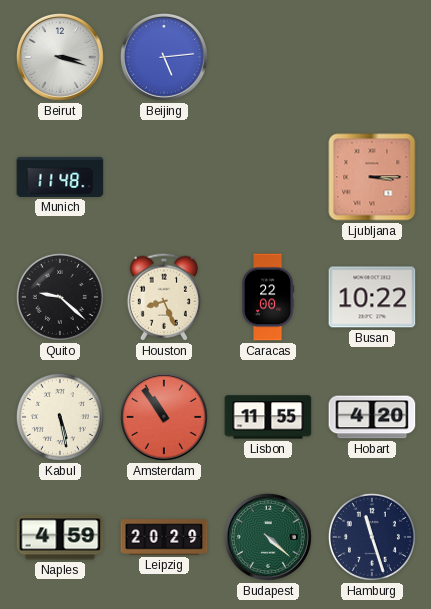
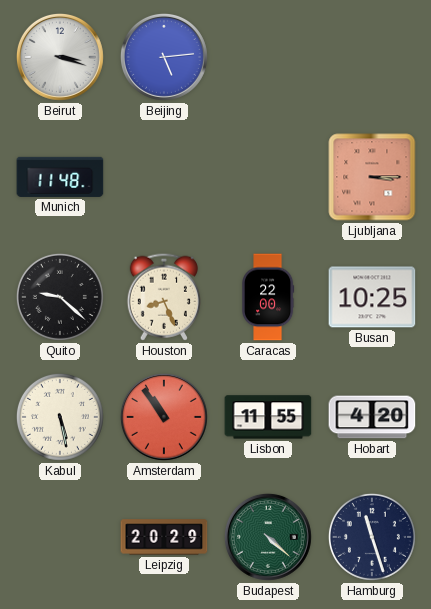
Busan: 10:22 -> 10:25 (372, 297)
Naples: 4:59 -> none (60, 537)
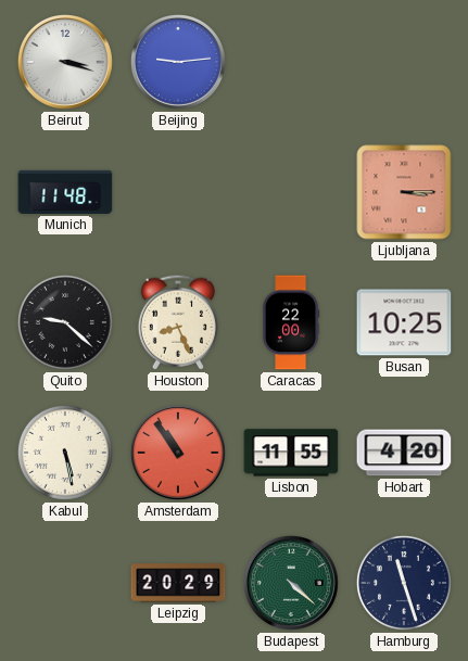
Beijing: 5:14 -> 9:14 (178, 62)
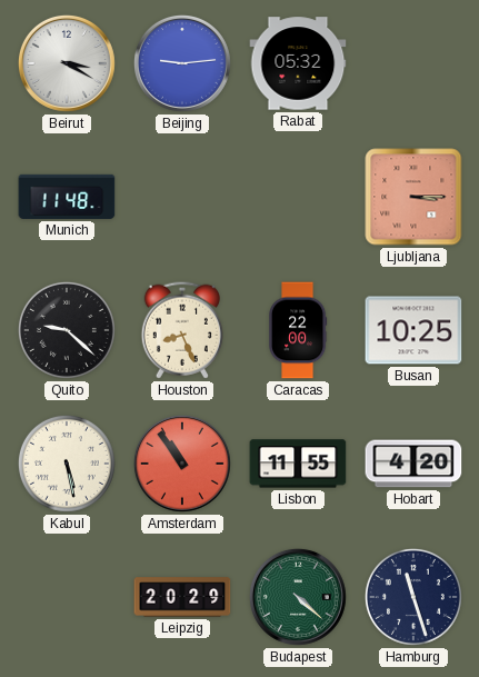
Beirut: 3:18 -> 3:20 (67, 63)
Rabat: none -> 05:32 (298, 63)
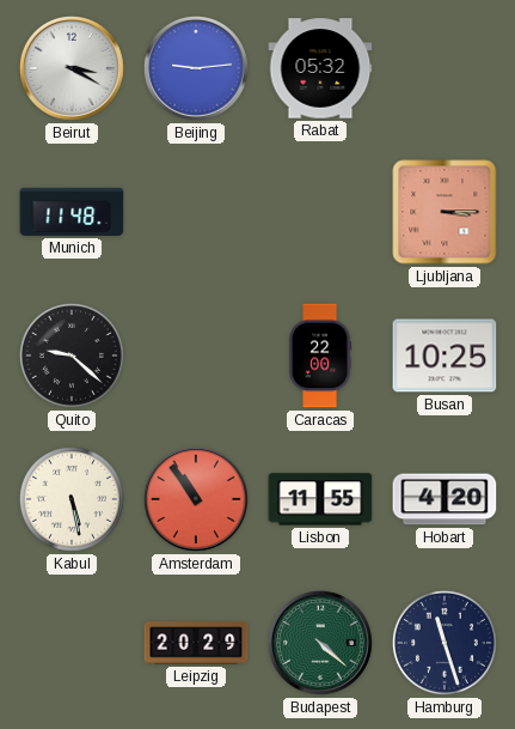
Houston: 8:26 -> none (182, 330)
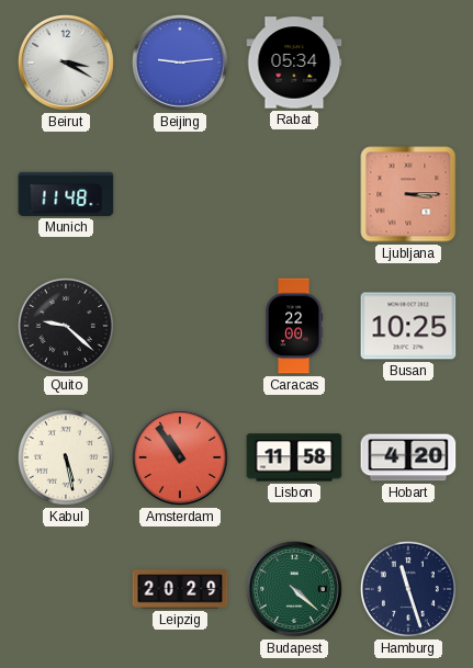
Rabat: 05:32 -> 05:34 (294, 63)
Lisbon: 11:55 -> 11:58 (294, 457)
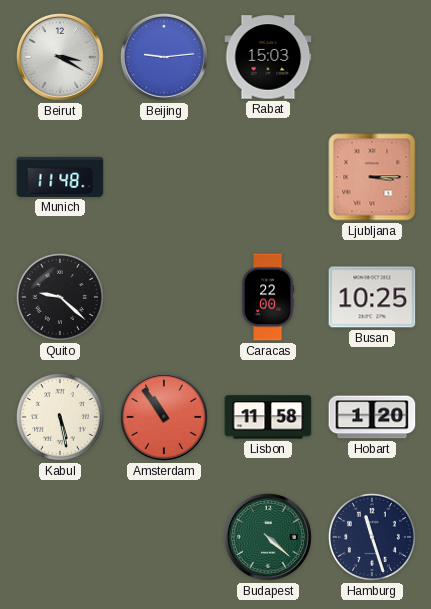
Rabat: 05:34 -> 15:03 (268, 57)
Hobart: 4:20 -> 1:20 (372, 417)
Leipzig: 20:29 -> none (180, 589)
